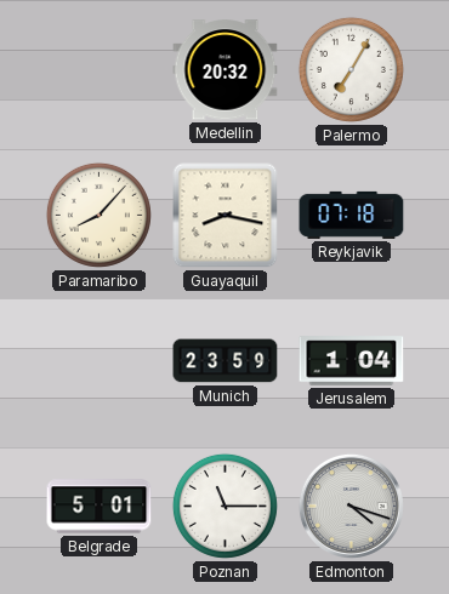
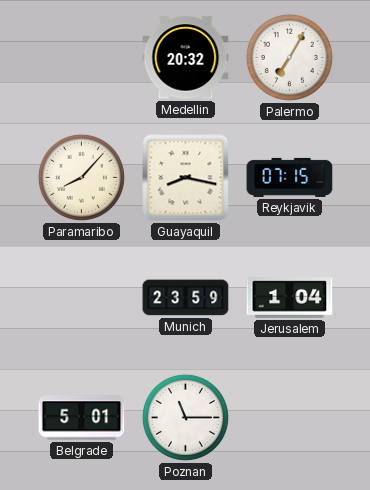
Reykjavik: 07:18 -> 07:15 (290, 177)
Edmonton: 4:18 -> none (351, 506)
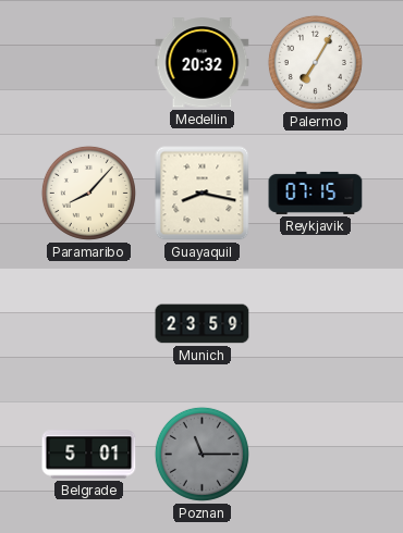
Jerusalem: 1:04 -> none (290, 298)
Poznan dial: white -> grey (201, 454)
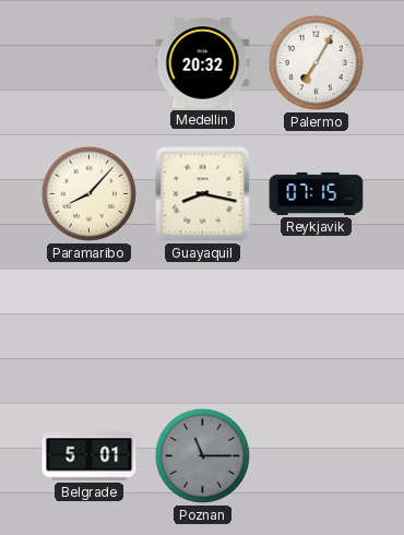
Munich: 23:59 -> none (203, 324)
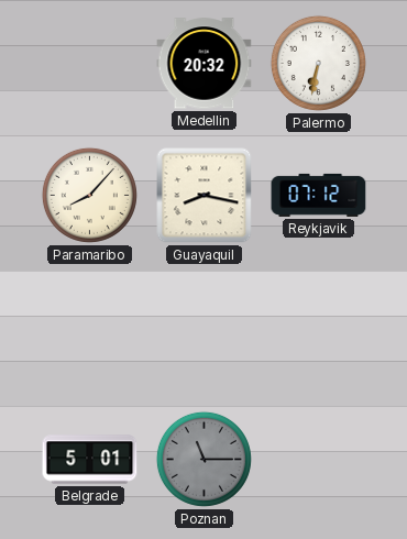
Palermo: 7:05 -> 6:32 (318, 63)
Reykjavik: 07:15 -> 07:12 (319, 195)
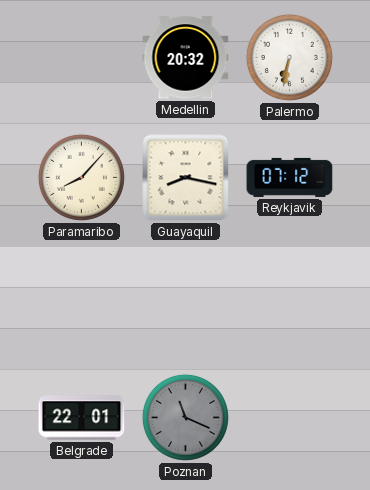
Belgrade: 5:01 -> 22:01 (82, 418)
Poznan: 11:15 -> 11:19 (185, 417)
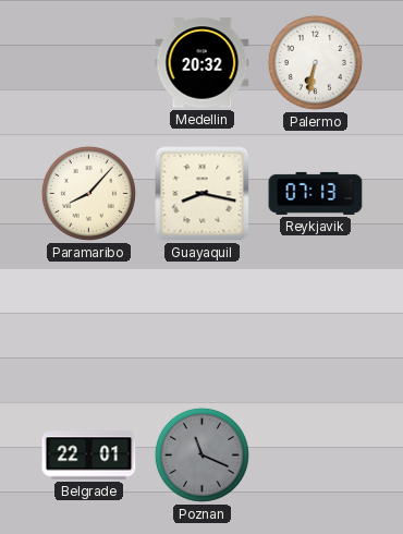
Reykjavik: 07:12 -> 07:13 (316, 193)
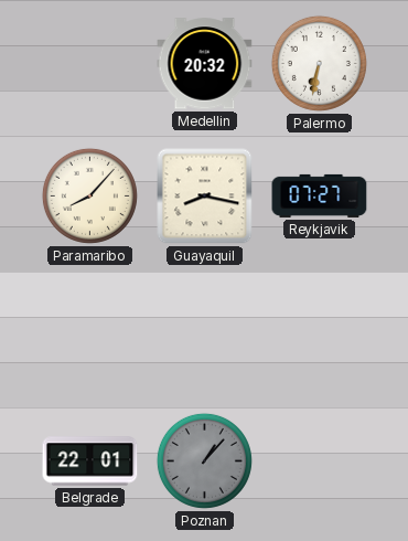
Reykjavik: 07:13 -> 07:27 (320, 195)
Poznan: 11:19 -> 1:07 (204, 460)
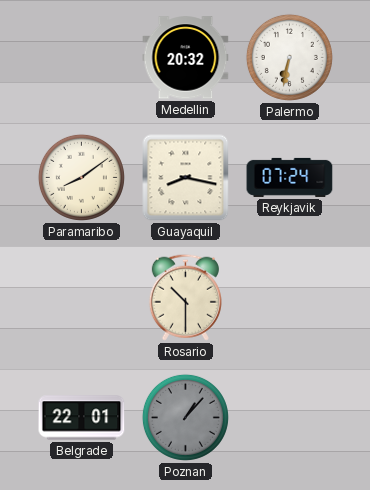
Paramaribo: 8:07 -> 8:09 (81, 177)
Reykjavik: 07:27 -> 07:24 (290, 177)
Rosario: none -> 10:30 (185, 297)
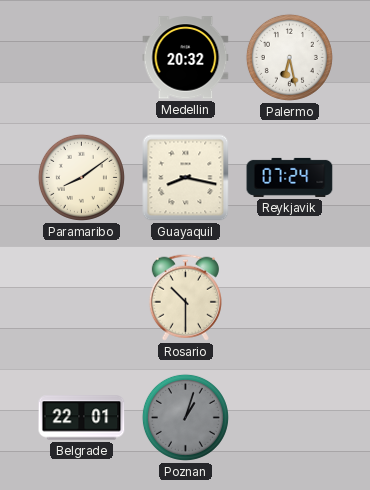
Palermo: 6:32 -> 6:28 (289, 57)
Poznan: 1:07 -> 1:03 (185, 417)
